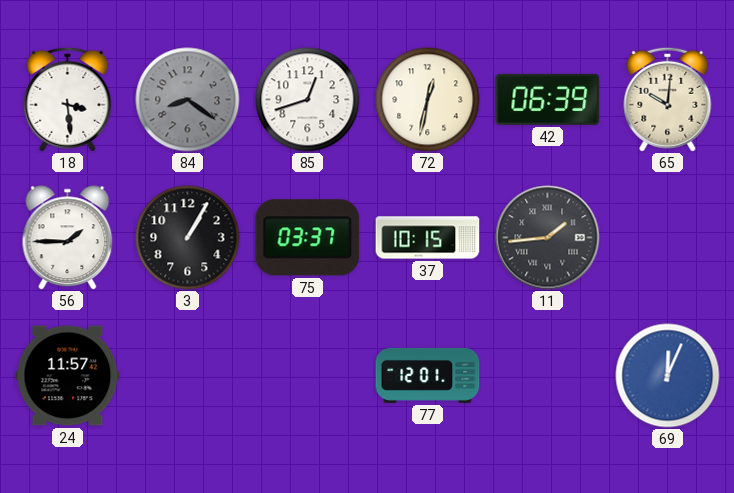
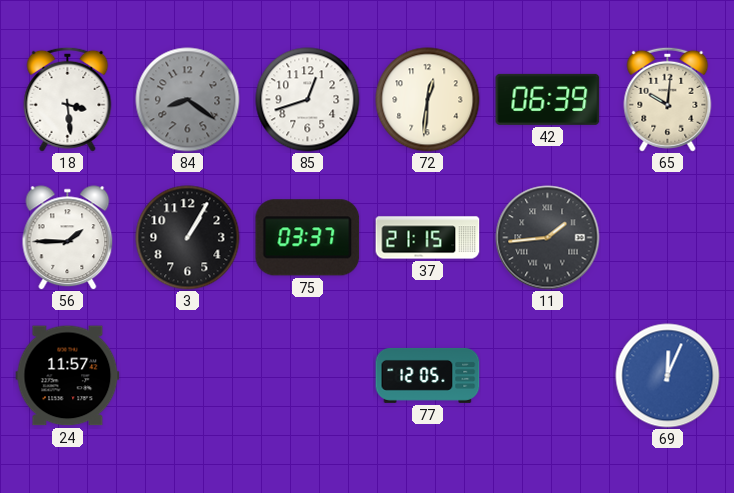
72: 12:32 -> 12:31 (428, 100)
37: 10:15 -> 21:15 (428, 238)
77: 12:01 -> 12:05 (428, 375)
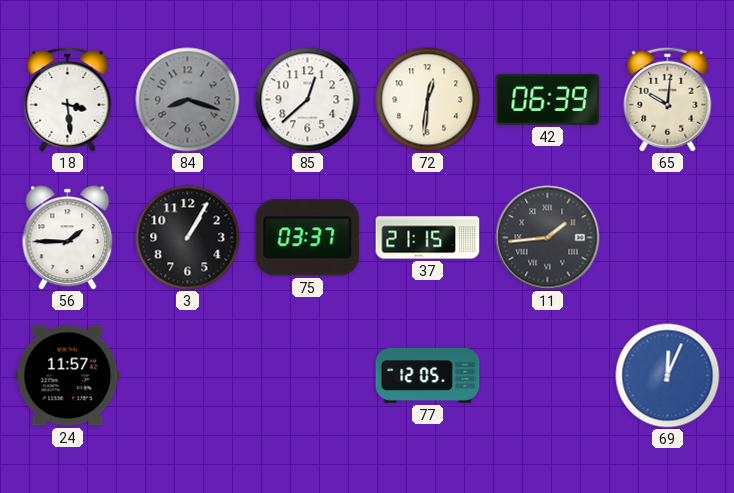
84: 8:21 -> 8:18 (188, 100)
85: 12:42 -> 12:38 (308, 100)
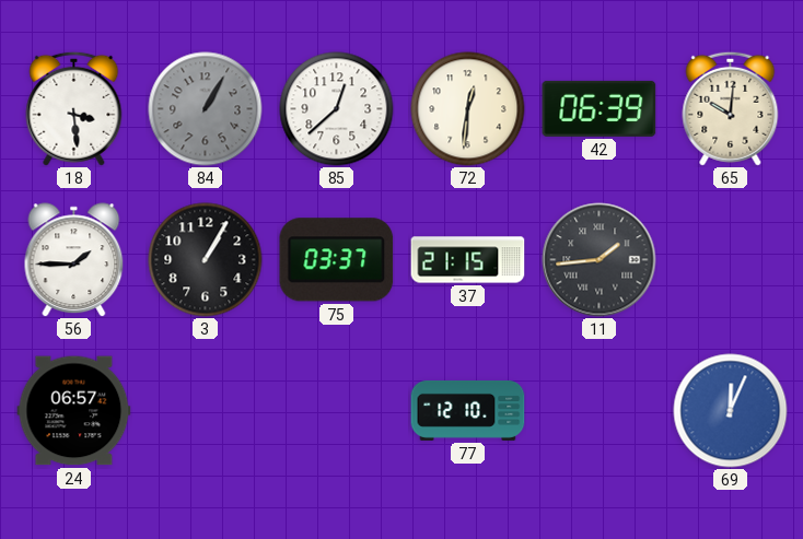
84: 8:18 -> 1:05 (206, 109)
24: 11:57 -> 06:57 (74, 411)
77: 12:05 -> 12:10 (468, 410)
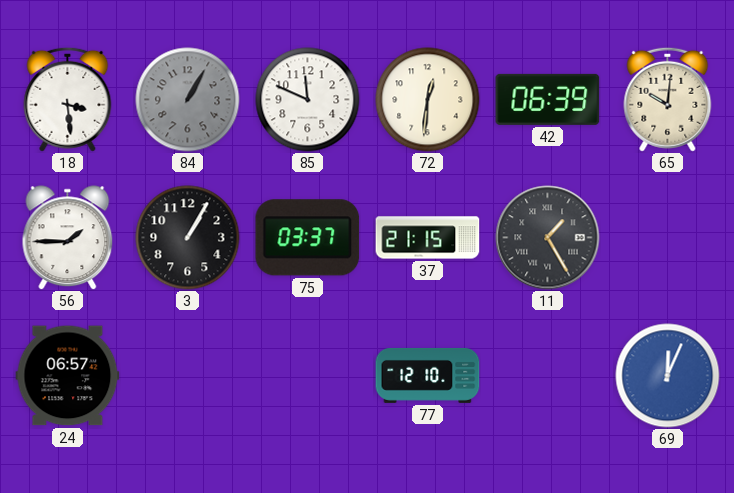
85: 12:38 -> 11:49 (308, 100)
11: 1:44 -> 1:25 (548, 238)
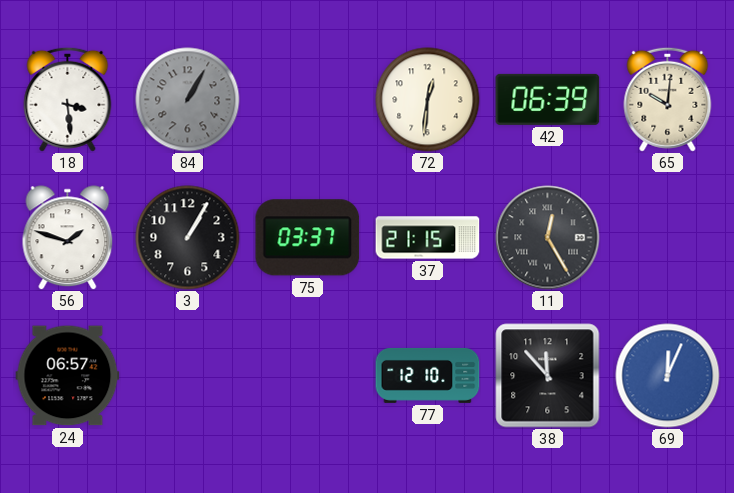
85: 11:49 -> none (308, 100)
56: 1:45 -> 1:48 (68, 238)
11: 1:25 -> 12:25 (548, 238)
38: none -> 11:53 (548, 376)
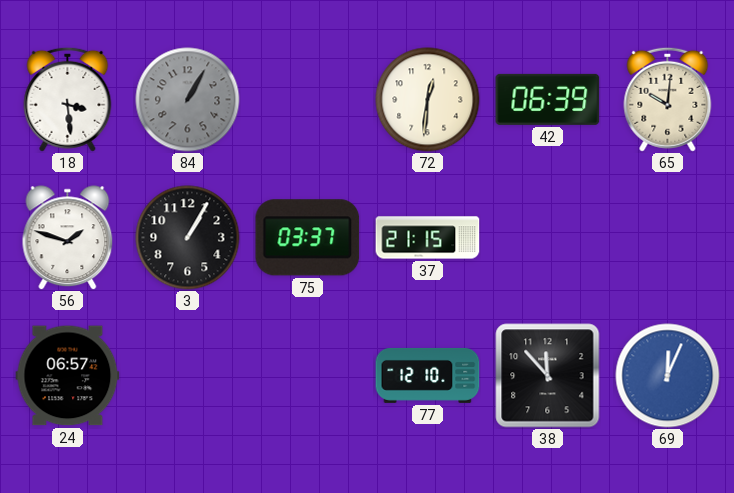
11: 12:25 -> none (548, 238)
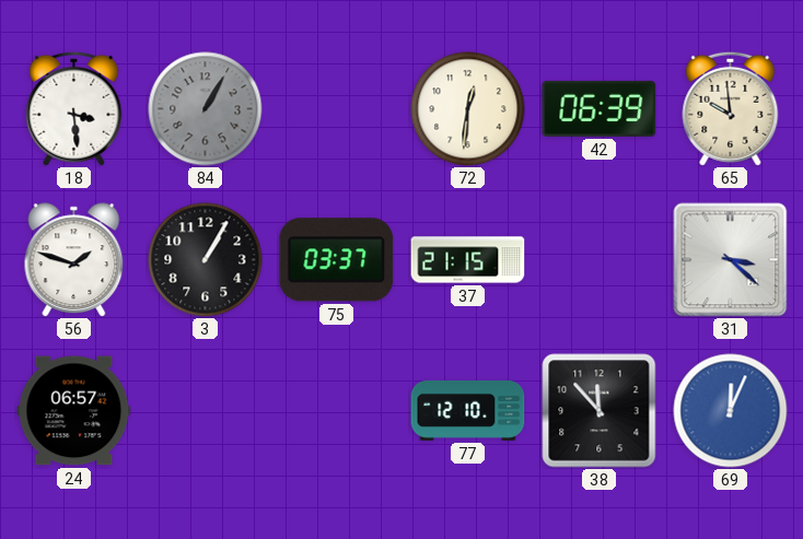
65: 10:01 -> 9:59 (731, 108)
31: none -> 3:22 (731, 260)
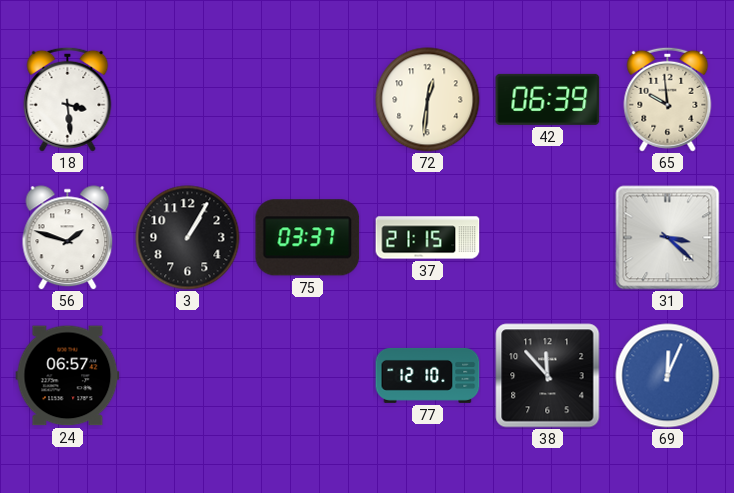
84: 1:05 -> none (206, 109)
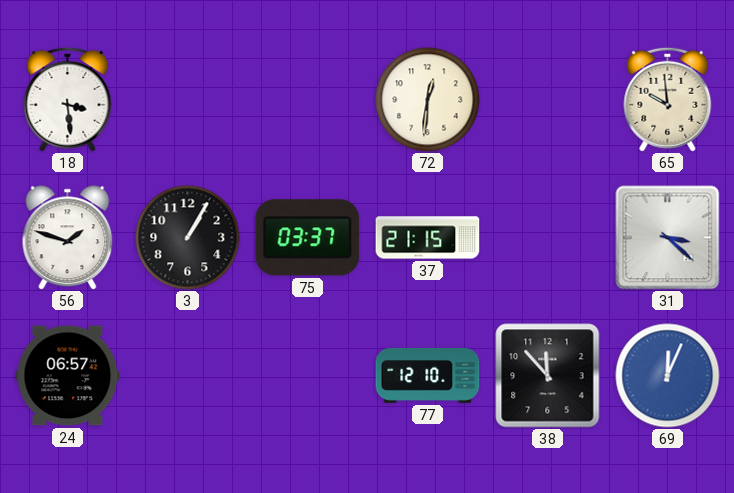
42: 06:39 -> none (548, 99)
